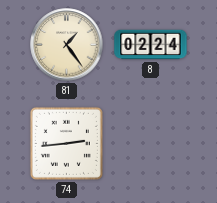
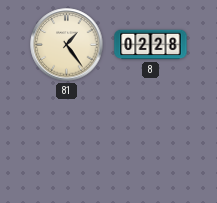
8: 02:24 -> 02:28 (151, 45)
74: 2:44 -> none (66, 143)
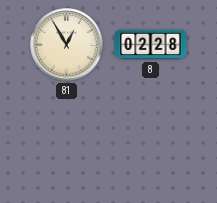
81: 1:24 -> 12:55 (67, 45)
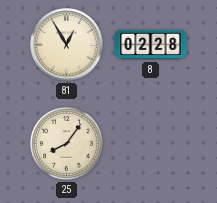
25: none -> 8:06 (66, 143)
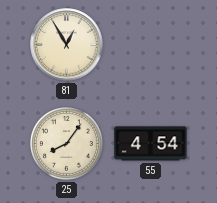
8: 02:28 -> none (151, 45)
55: none -> 4:54 (151, 144)
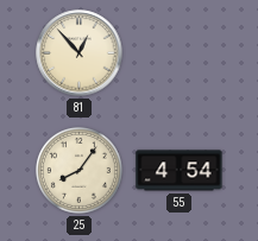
81: 12:55 -> 12:53 (80, 53)
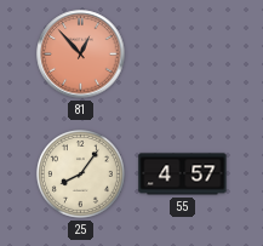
81 dial: cream -> salmon (81, 55)
55: 4:54 -> 4:57 (183, 175)
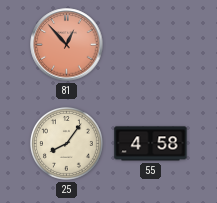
55: 4:57 -> 4:58 (151, 144)
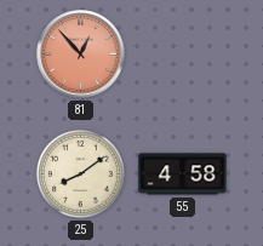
25: 8:06 -> 8:09 (80, 173)
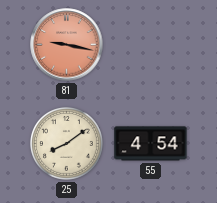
81: 12:53 -> 9:17 (67, 45)
55: 4:58 -> 4:54 (151, 144)
